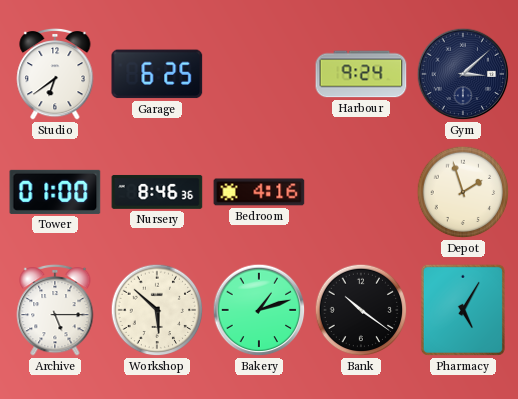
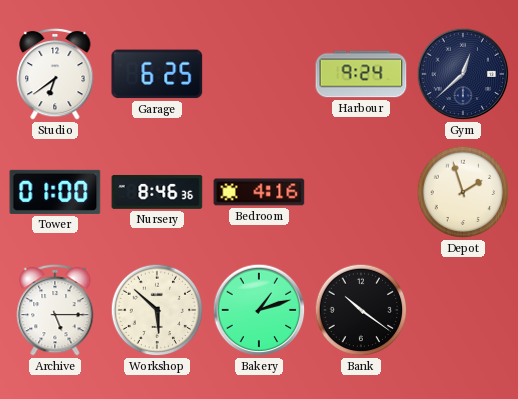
Gym: 3:08 -> 12:38 (463, 74)
Pharmacy: 5:05 -> none (463, 310)
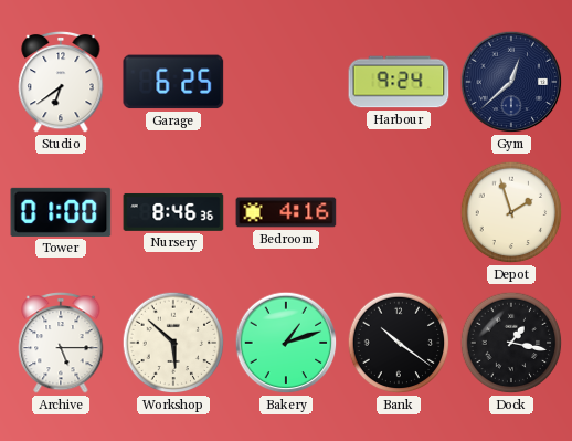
Dock: none -> 1:17 (511, 343)
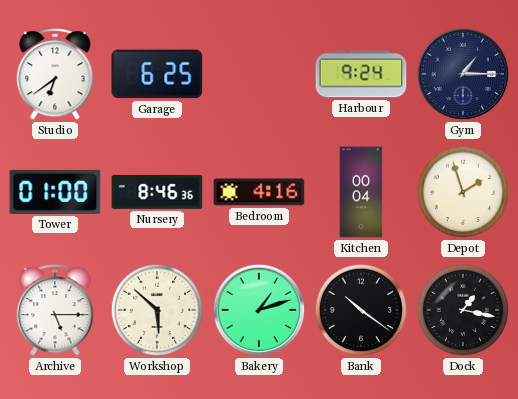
Gym: 12:38 -> 1:15 (463, 74)
Kitchen: none -> 00:04 (361, 192)
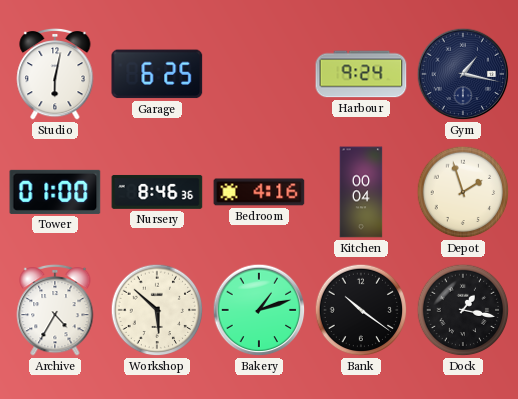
Studio: 6:39 -> 6:02 (55, 74)
Gym: 1:15 -> 1:17 (463, 74)
Archive: 5:15 -> 4:35 (55, 310)
